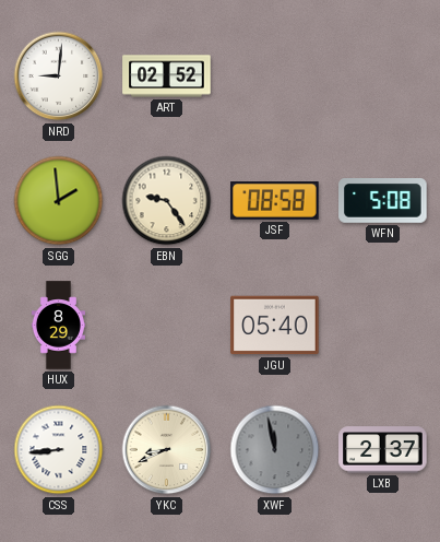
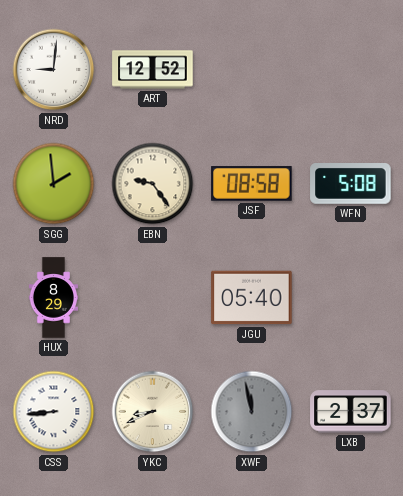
ART: 02:52 -> 12:52 (153, 70)
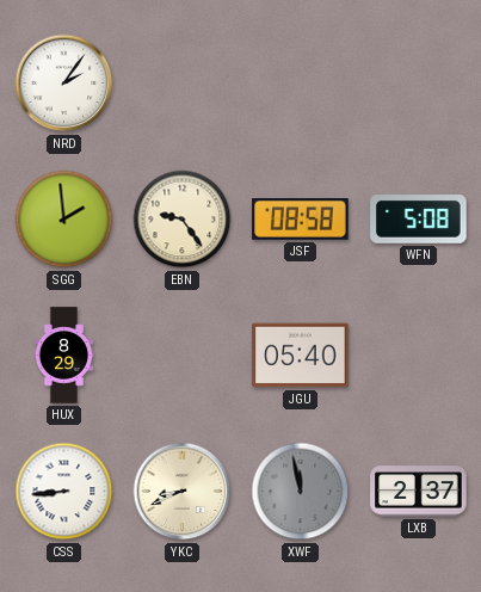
NRD: 9:01 -> 2:06 (64, 84)
ART: 12:52 -> none (153, 70)
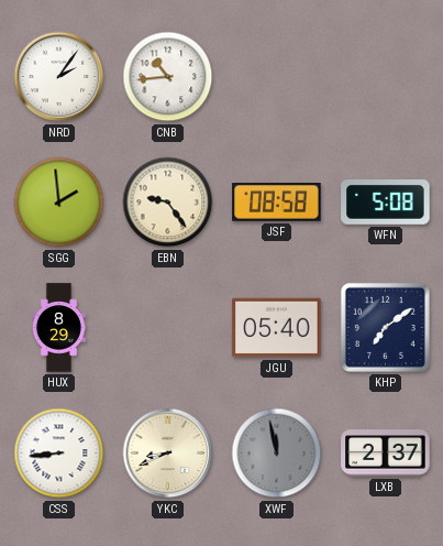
CNB: none -> 10:44 (168, 77)
KHP: none -> 7:09 (385, 327)
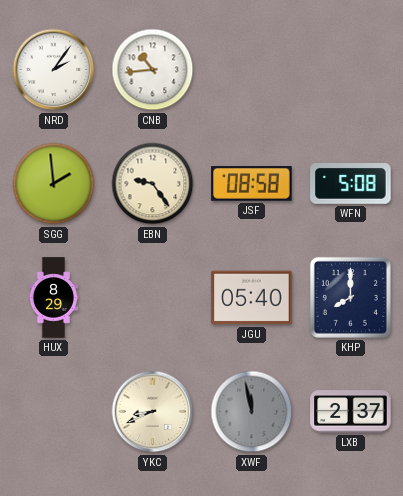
KHP: 7:09 -> 8:00 (350, 297)
CSS: 8:44 -> none (59, 454)
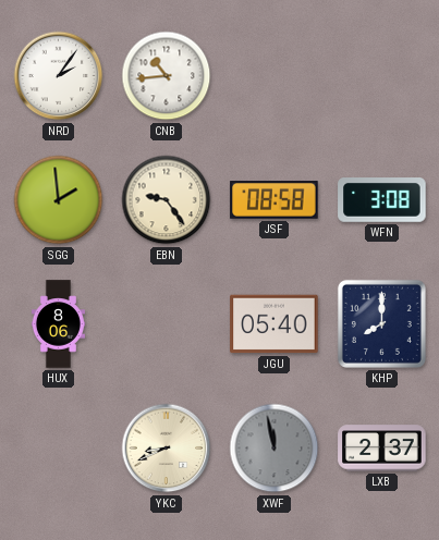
WFN: 5:08 -> 3:08 (382, 200)
HUX: 8:29 -> 8:06 (58, 324)
